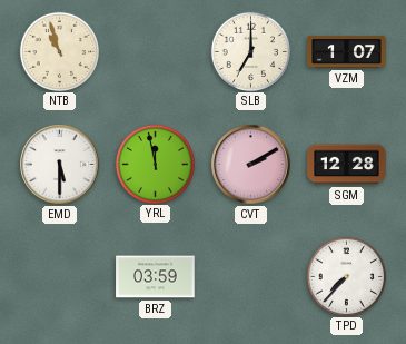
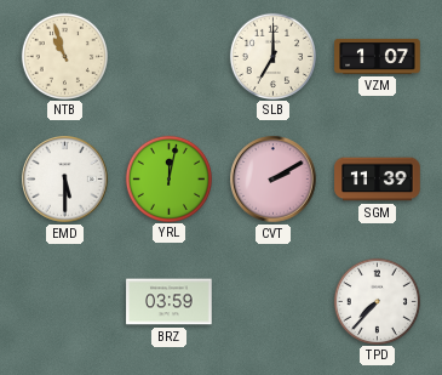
YRL: 11:58 -> 12:02 (168, 178)
SGM: 12:28 -> 11:39 (378, 180)
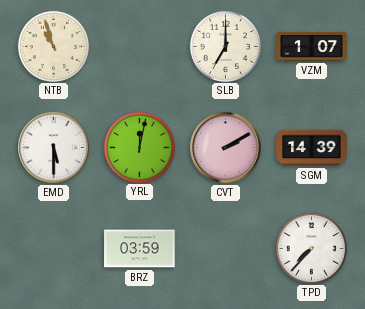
SGM: 11:39 -> 14:39 (312, 148)
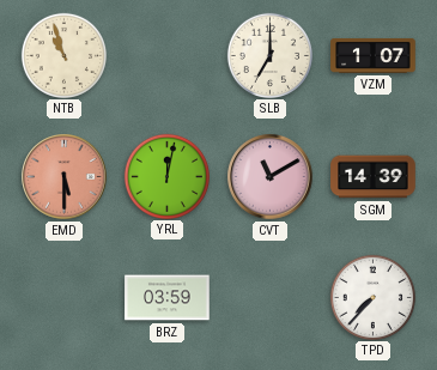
EMD dial: white -> salmon (65, 177)
CVT: 2:10 -> 11:10 (271, 177)
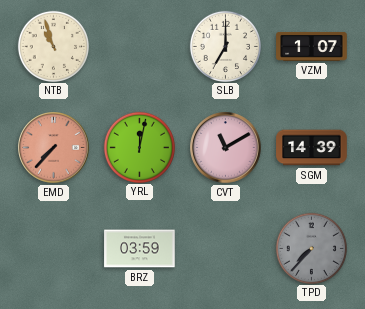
EMD: 5:30 -> 7:37 (54, 148)
TPD dial: white -> grey (311, 248)
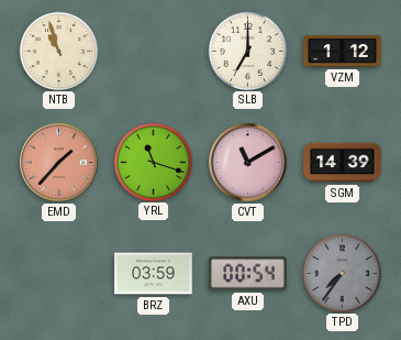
VZM: 1:07 -> 1:12 (343, 51)
EMD: 7:37 -> 1:37 (59, 163)
YRL: 12:02 -> 11:18 (153, 162)
AXU: none -> 00:54 (248, 274)
TPD: 7:37 -> 7:36 (342, 273)
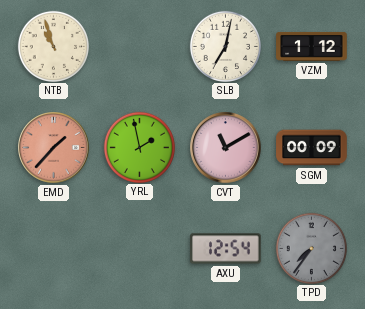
SLB: 7:00 -> 7:02 (225, 46)
YRL: 11:18 -> 1:58 (139, 147)
SGM: 14:39 -> 00:09 (312, 148)
BRZ: 03:59 -> none (154, 274)
AXU: 00:54 -> 12:54 (226, 249)
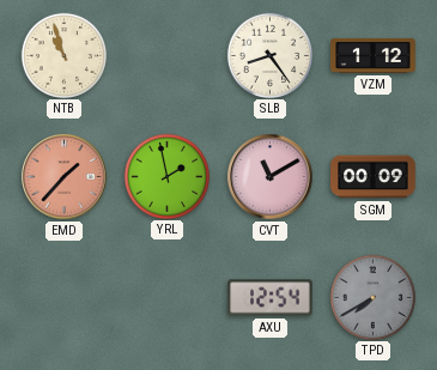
SLB: 7:02 -> 8:24 (269, 55)
TPD: 7:36 -> 7:40 (372, 297)
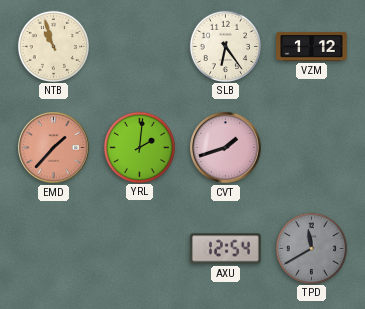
SLB: 8:24 -> 6:24 (225, 46)
YRL: 1:58 -> 2:01 (139, 147)
CVT: 11:10 -> 1:42 (226, 148)
SGM: 00:09 -> none (374, 177)
TPD: 7:40 -> 11:40 (311, 248)
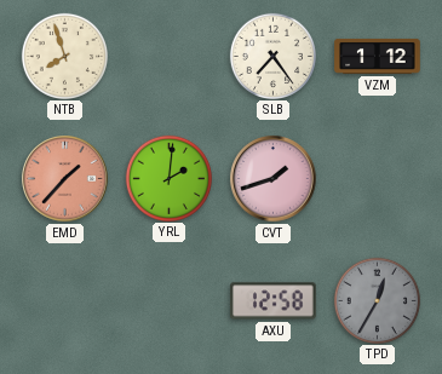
NTB: 10:57 -> 7:57 (64, 56)
SLB: 6:24 -> 7:24 (272, 56)
AXU: 12:54 -> 12:58 (274, 301)
TPD: 11:40 -> 12:35 (377, 300)
